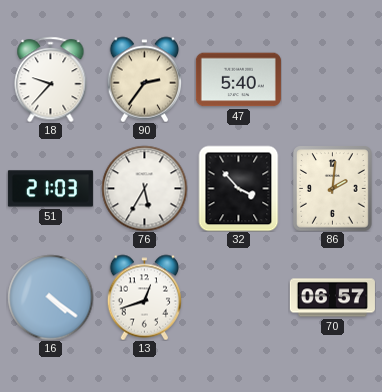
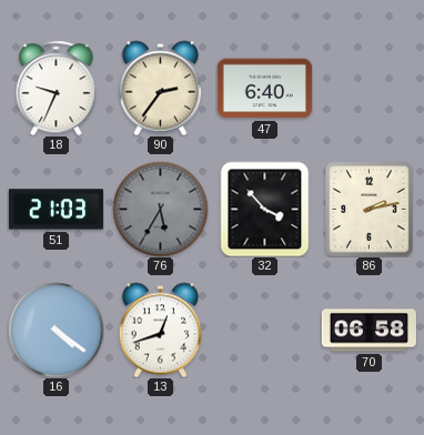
18: 9:37 -> 9:34 (57, 88)
47: 5:40 -> 6:40 (264, 89)
76 dial: white -> grey (160, 209)
86: 2:01 -> 2:13 (370, 209)
70: 06:57 -> 06:58 (369, 331)
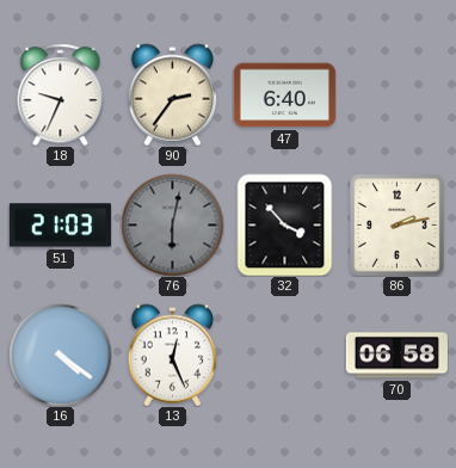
76: 5:35 -> 6:02 (172, 224)
13: 12:42 -> 12:26 (173, 355)
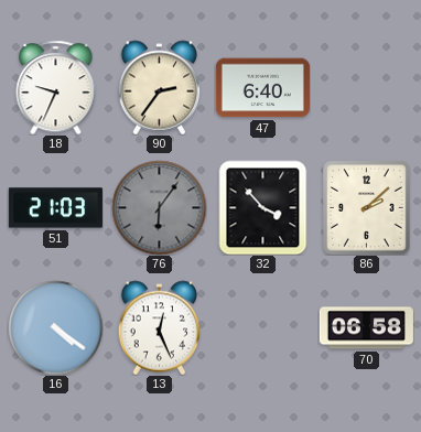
76: 6:02 -> 6:06 (159, 207)
86: 2:13 -> 2:08 (367, 207)
